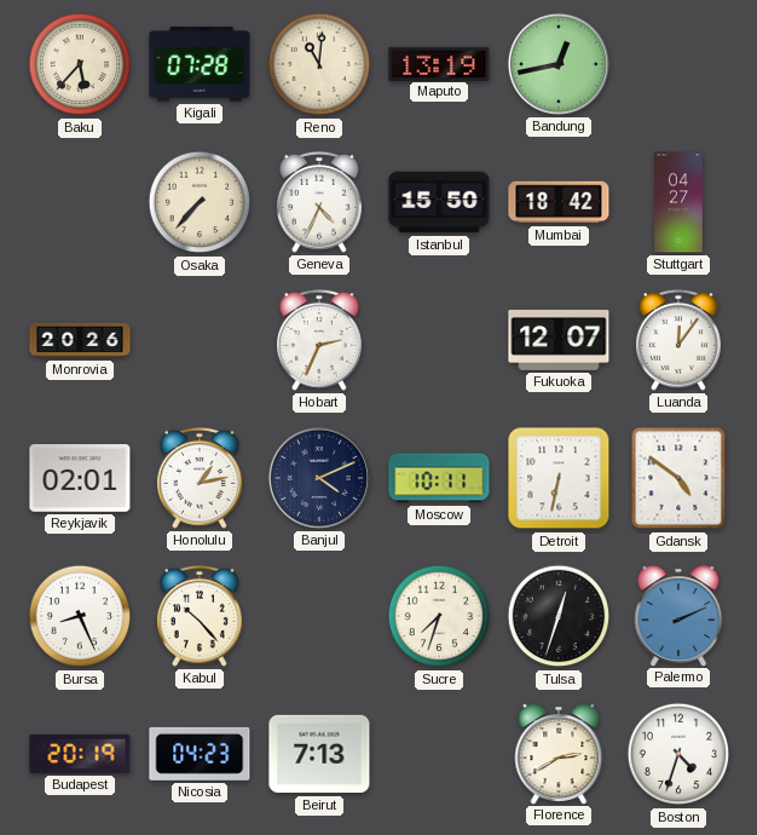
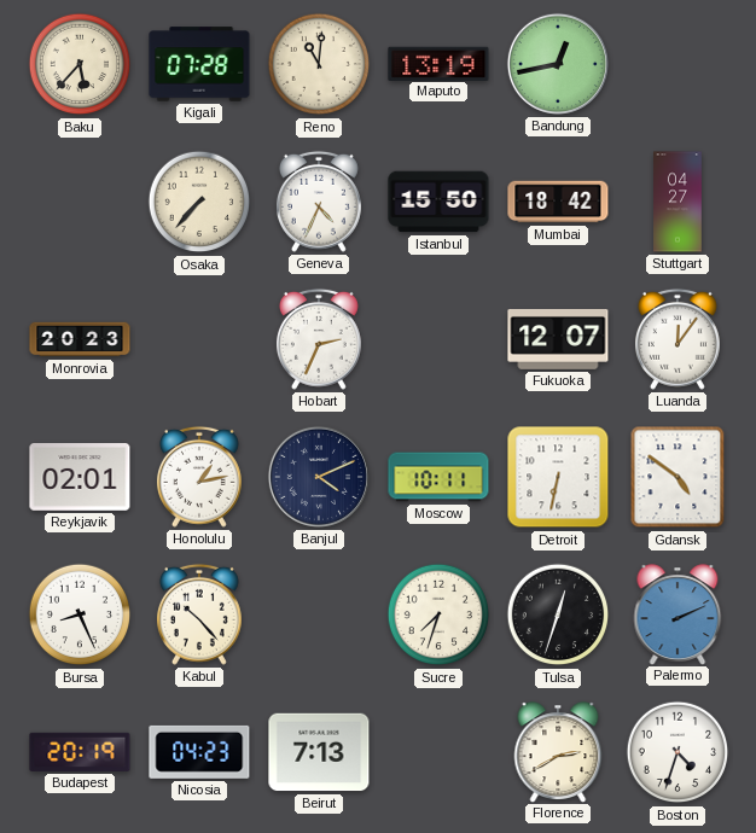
Monrovia: 20:26 -> 20:23 (80, 339)
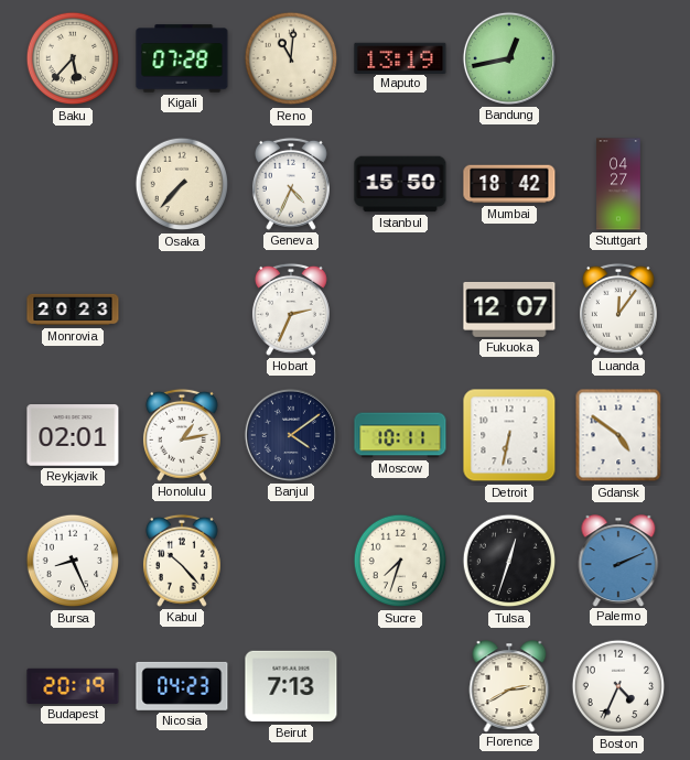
Banjul: 4:11 -> 4:09 (291, 435)
Boston: 4:33 -> 4:34 (618, 686)
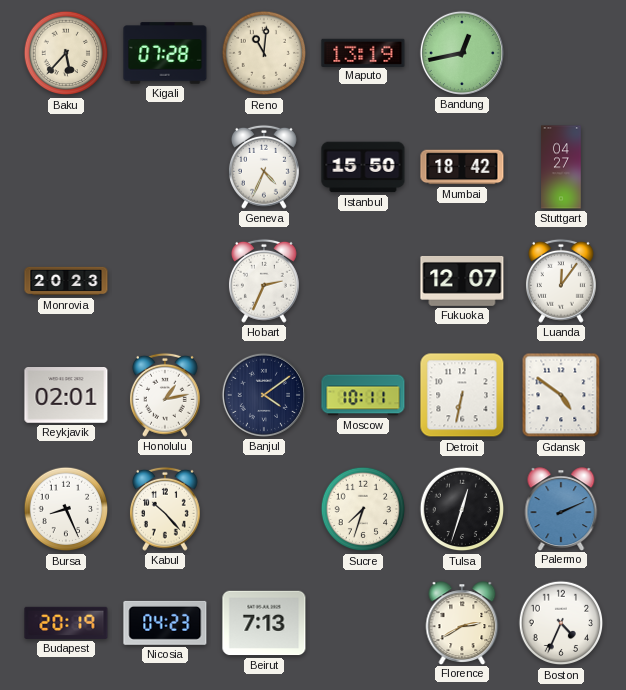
Osaka: 7:37 -> none (182, 184)
